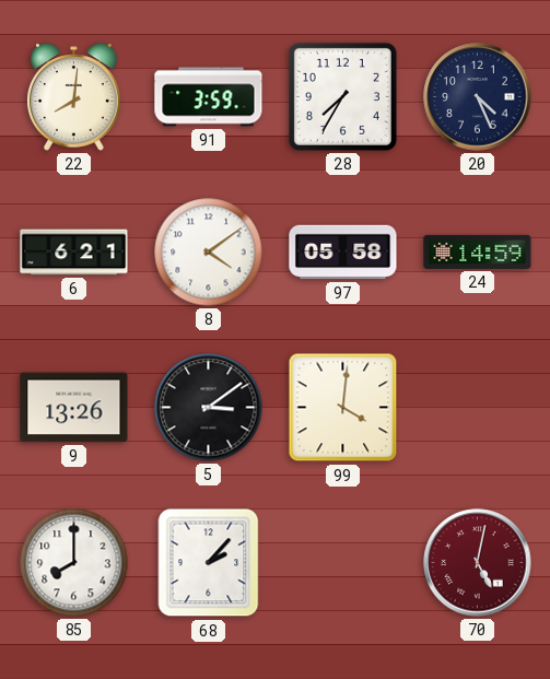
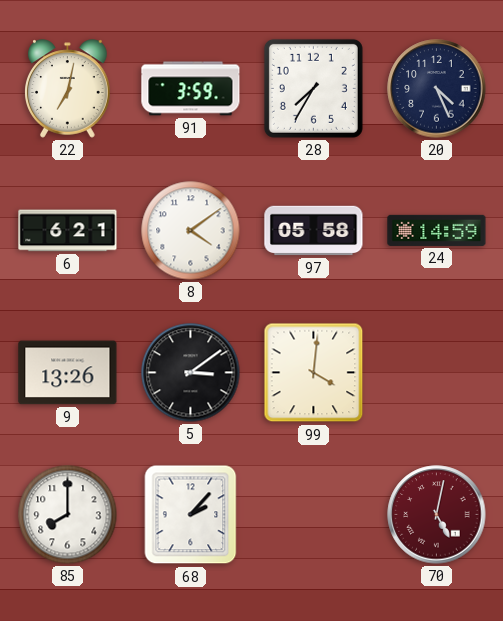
22: 8:01 -> 7:02 (68, 89)
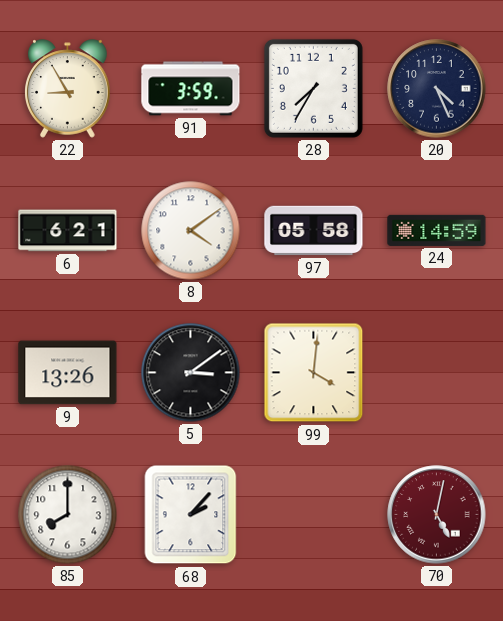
22: 7:02 -> 8:55 (68, 89)
